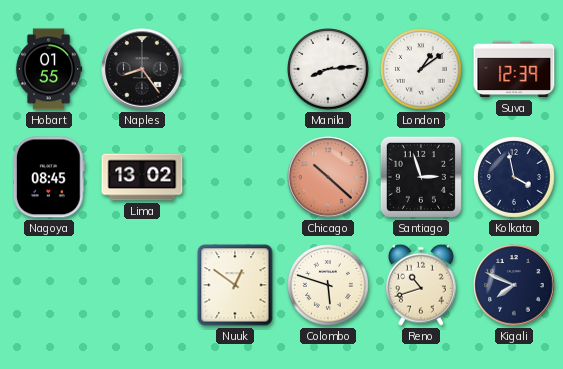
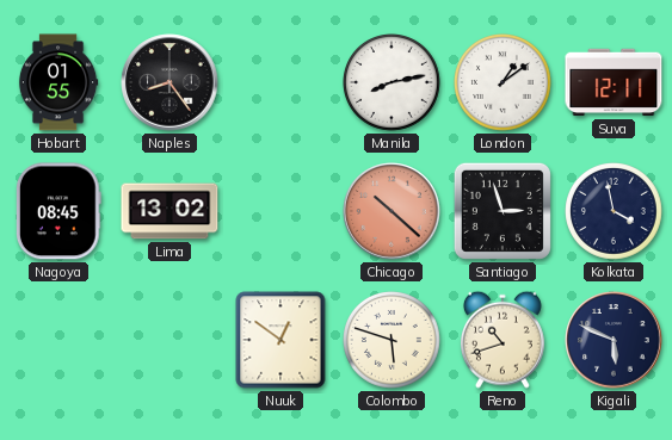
Manila: 8:14 -> 8:13 (393, 83)
Suva: 12:39 -> 12:11 (614, 82)
Kigali: 7:49 -> 5:49 (614, 340)
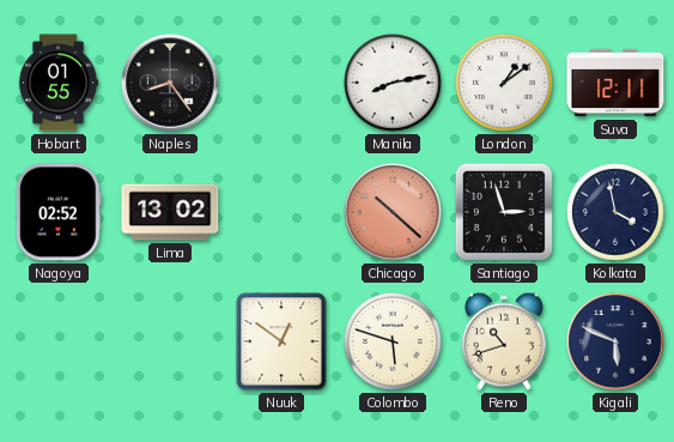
Nagoya: 08:45 -> 02:52 (59, 212)
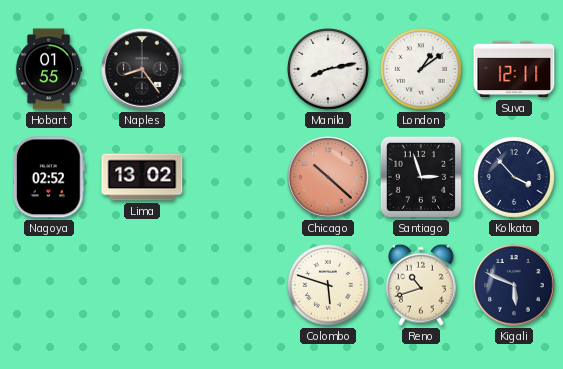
Kolkata: 3:58 -> 3:53 (515, 178)
Nuuk: 12:51 -> none (281, 341)
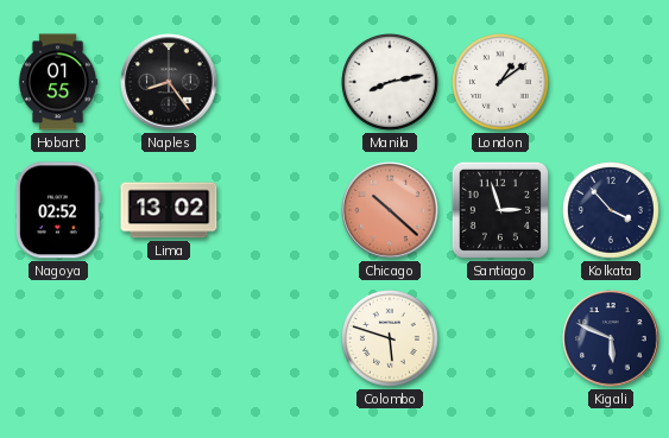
Suva: 12:11 -> none (514, 69)
Reno: 10:42 -> none (421, 285)
